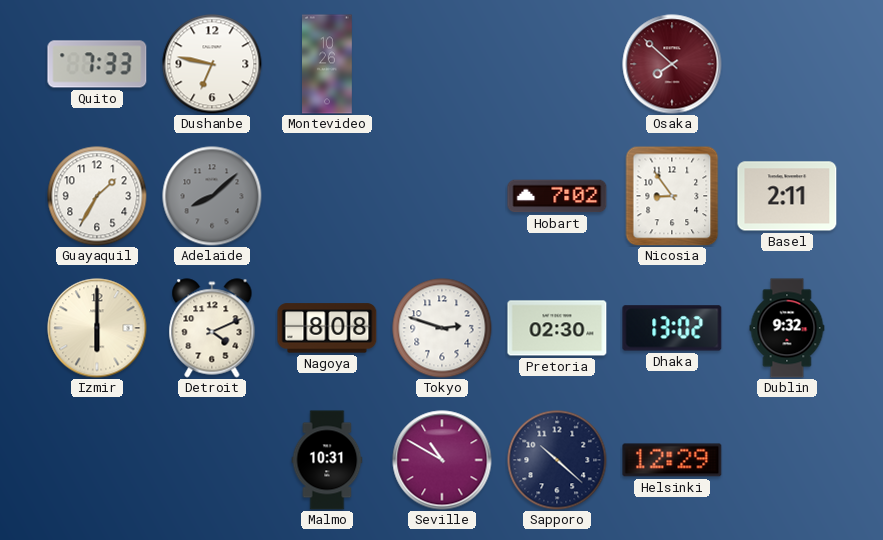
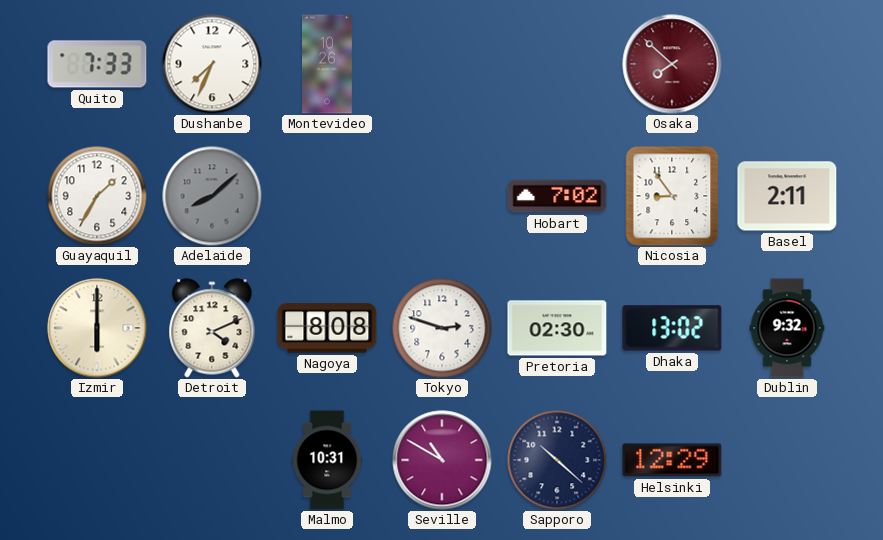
Dushanbe: 6:47 -> 7:34 (212, 64)
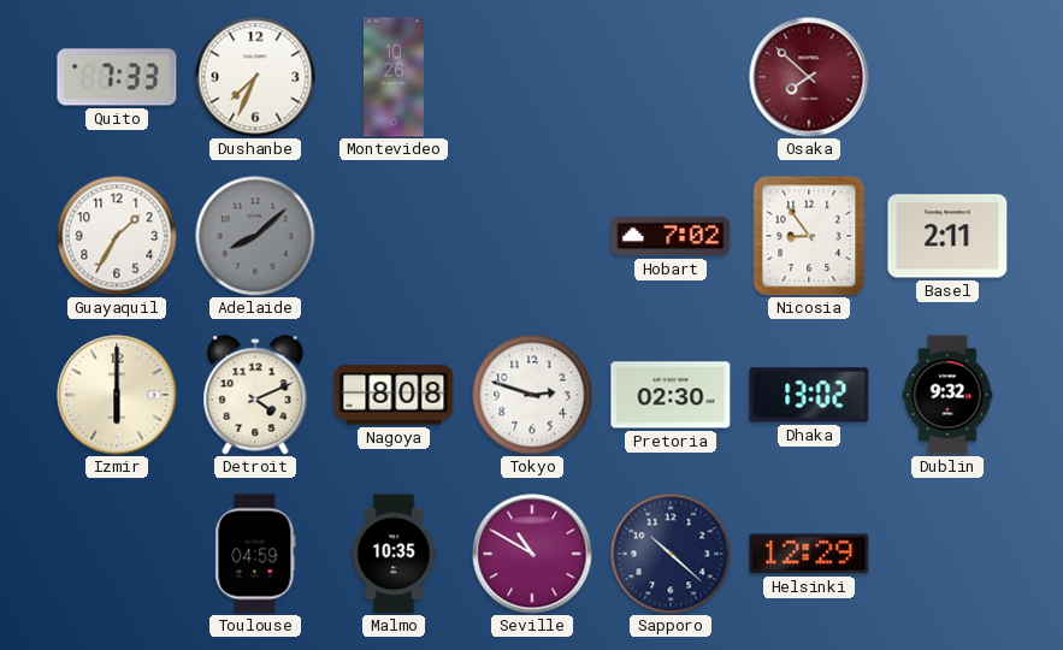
Toulouse: none -> 04:59 (255, 554)
Malmo: 10:31 -> 10:35 (394, 554)
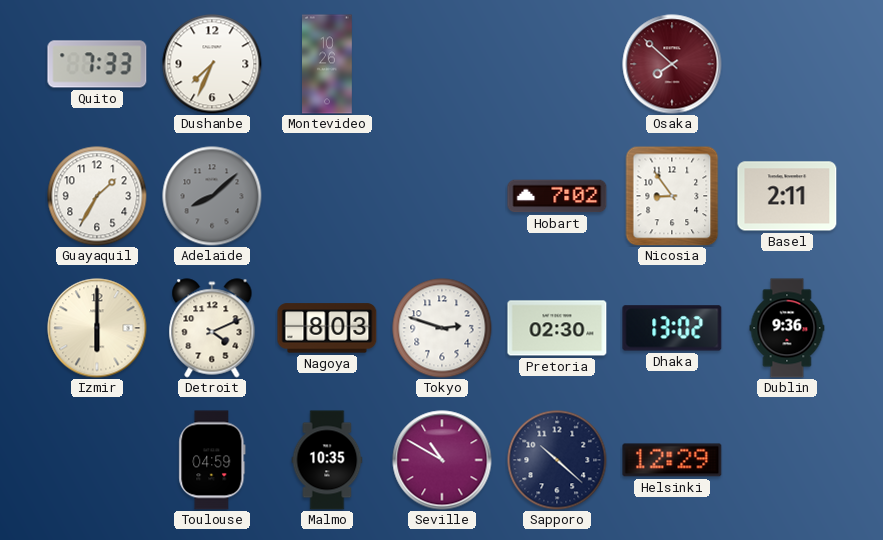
Nagoya: 8:08 -> 8:03 (327, 328)
Dublin: 9:32 -> 9:36 (787, 328)
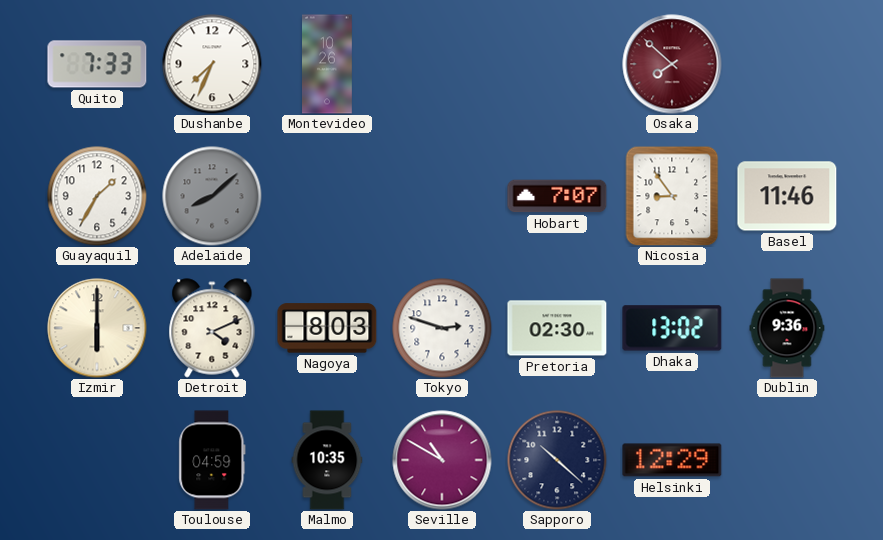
Hobart: 7:02 -> 7:07 (557, 196)
Basel: 2:11 -> 11:46 (787, 196)
